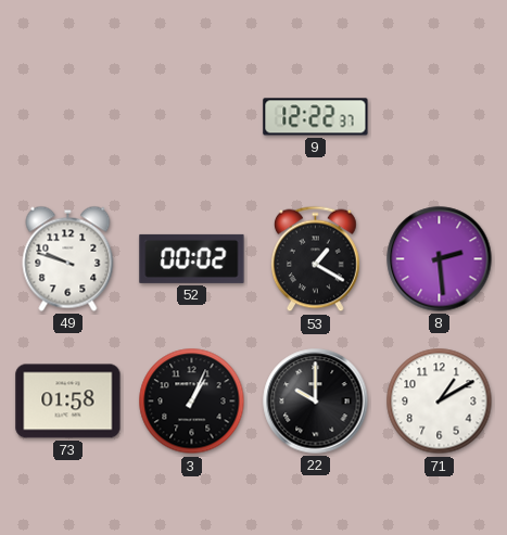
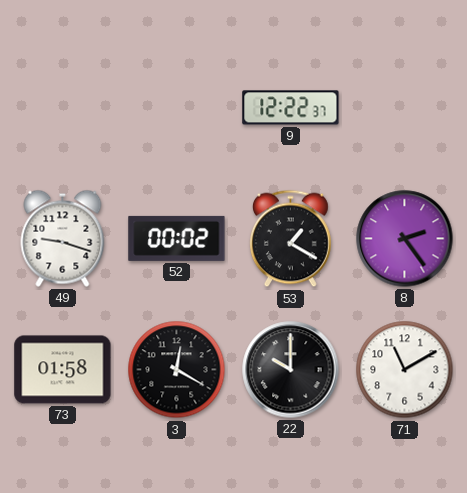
49: 9:48 -> 9:18 (63, 238)
8: 2:29 -> 2:24 (405, 239)
3: 1:04 -> 12:20 (177, 370)
71: 1:10 -> 11:10 (405, 370)
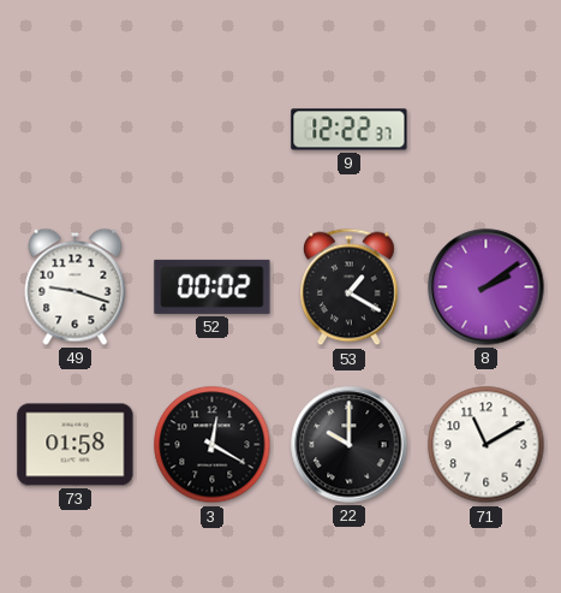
8: 2:24 -> 2:09 (487, 287)
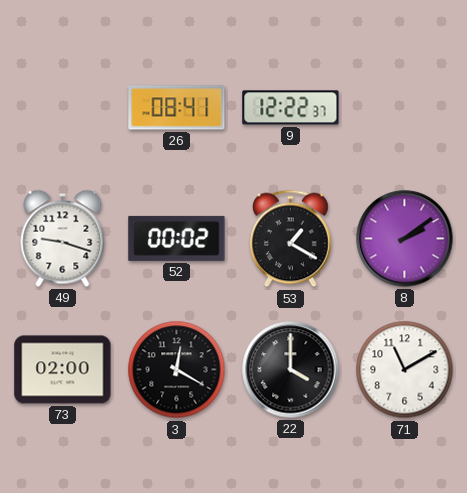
26: none -> 08:41 (177, 108)
73: 01:58 -> 02:00 (63, 370)
22: 10:00 -> 4:00 (291, 370)
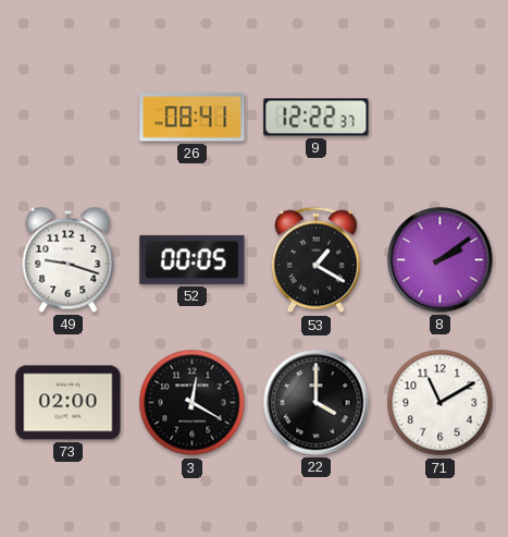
52: 00:02 -> 00:05 (193, 259)
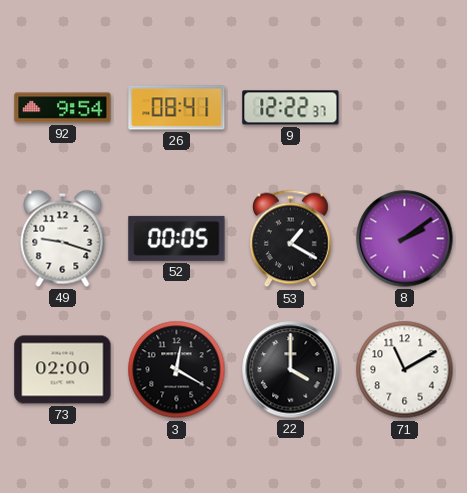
92: none -> 9:54 (63, 108)
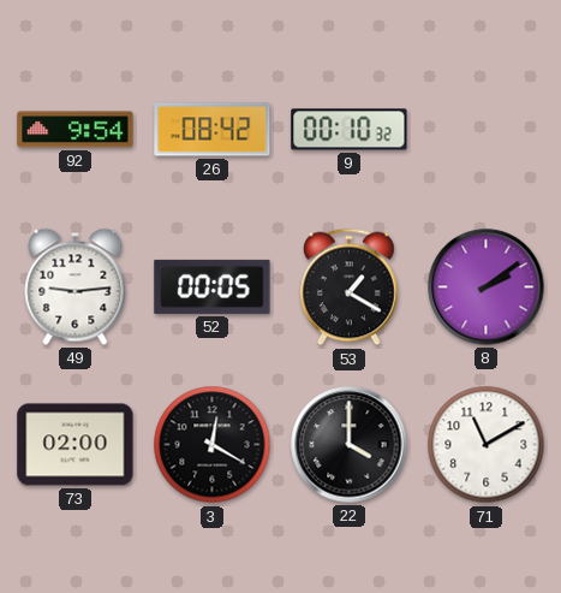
26: 08:41 -> 08:42 (213, 130)
9: 12:22 -> 00:10 (350, 130)
49: 9:18 -> 9:14 (76, 286)
